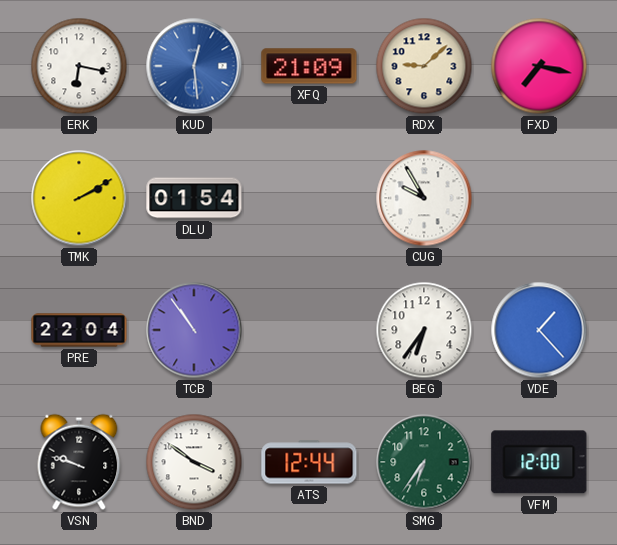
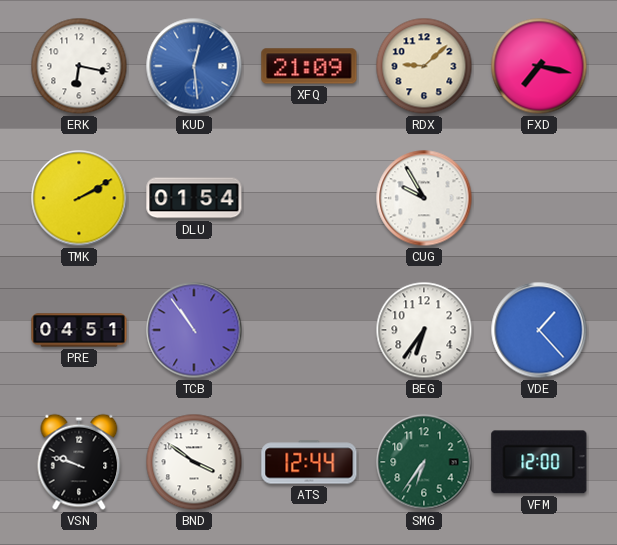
PRE: 22:04 -> 04:51 (79, 330)
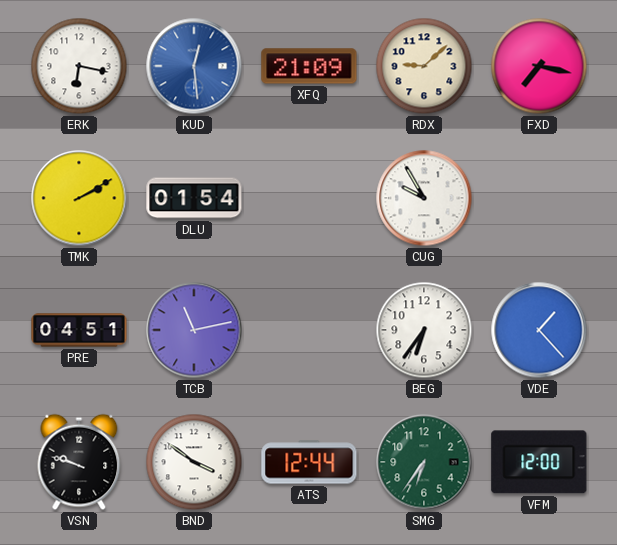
TCB: 10:54 -> 11:13 (194, 330)
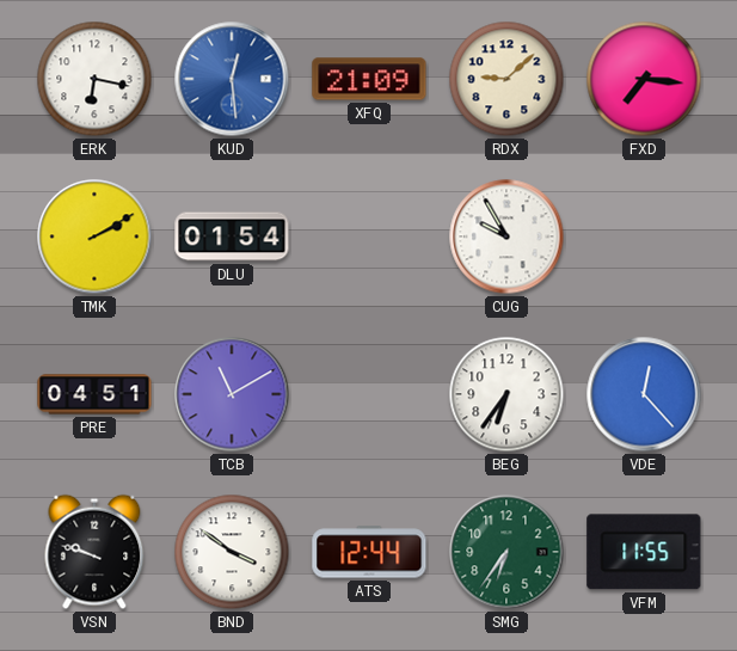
FXD: 7:17 -> 7:16 (644, 79)
TCB: 11:13 -> 11:10 (232, 394)
VDE: 1:23 -> 12:23 (644, 394)
VFM: 12:00 -> 11:55 (644, 552)
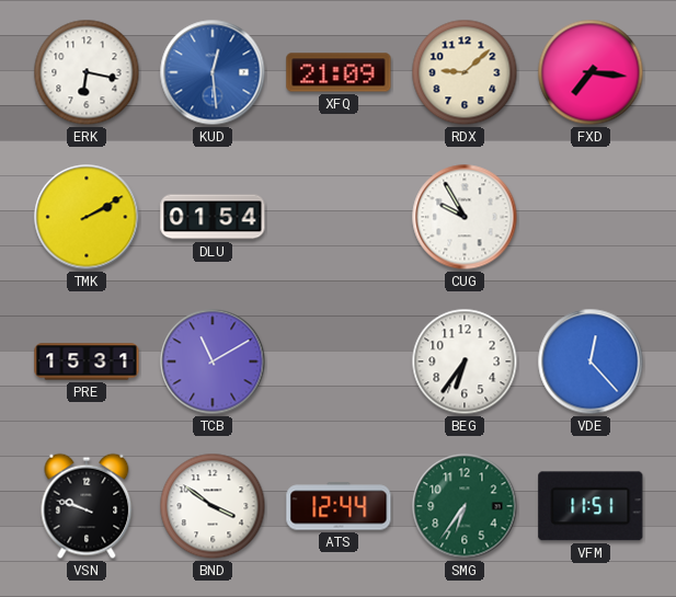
PRE: 04:51 -> 15:31 (87, 361)
VFM: 11:55 -> 11:51 (591, 506)
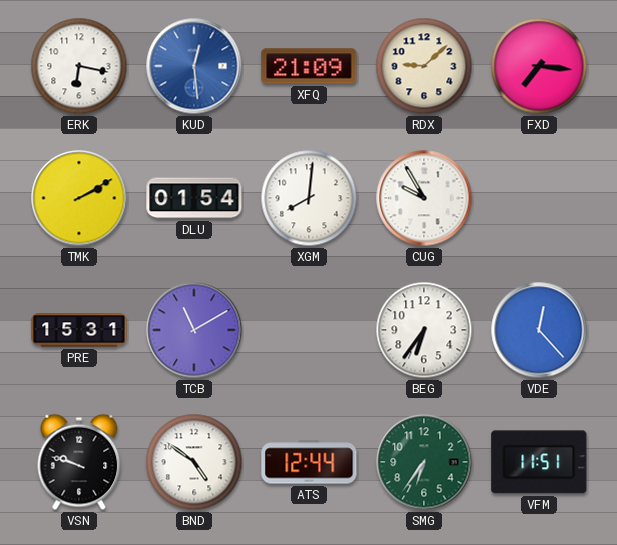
XGM: none -> 8:01 (309, 198)
BND: 3:51 -> 4:51 (194, 462)
